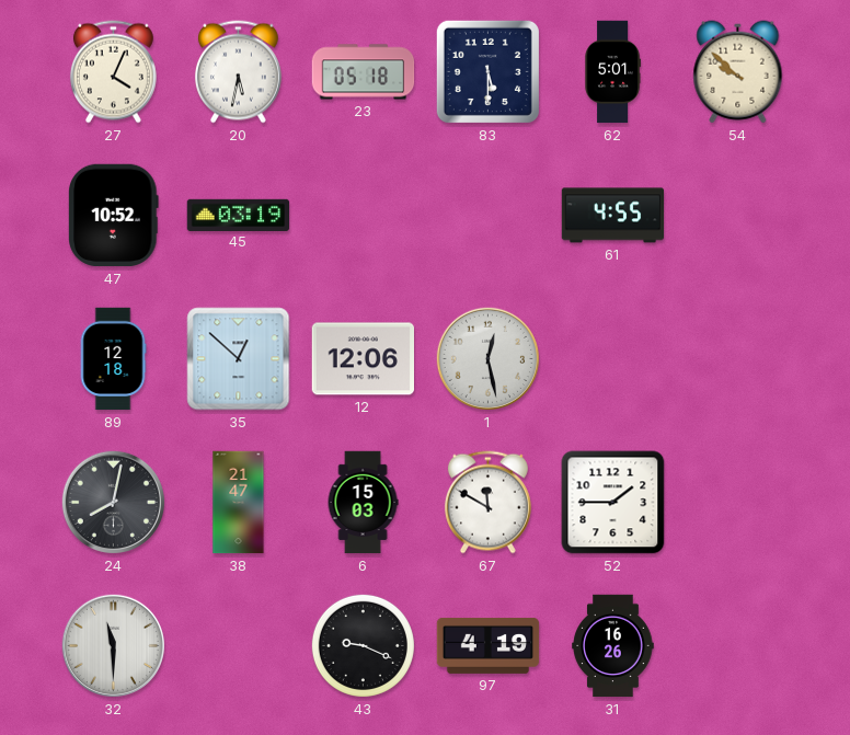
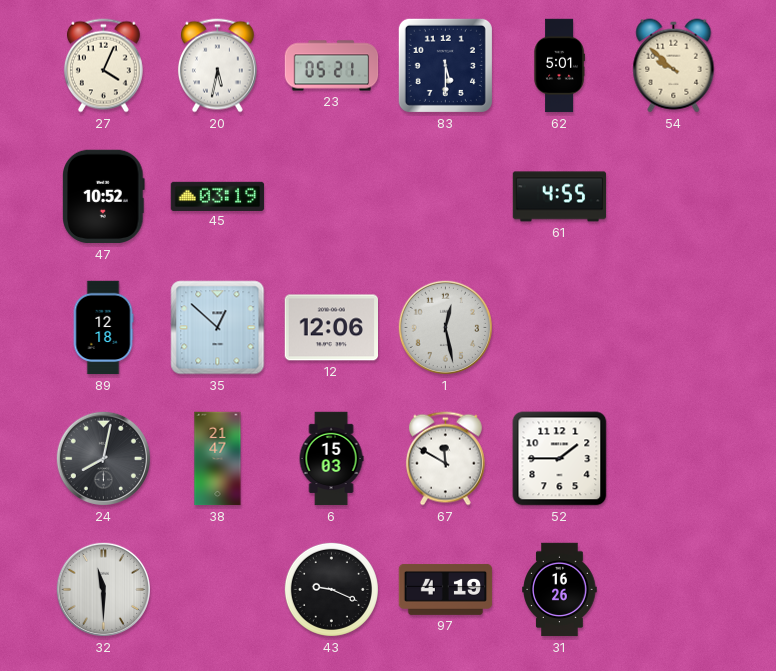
23: 05:18 -> 05:21 (332, 66)
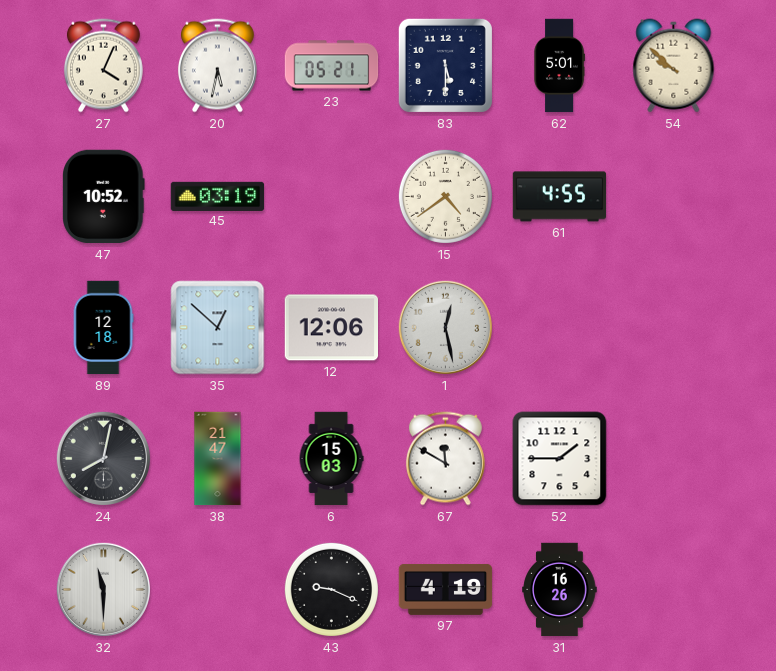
15: none -> 4:39 (445, 196)
